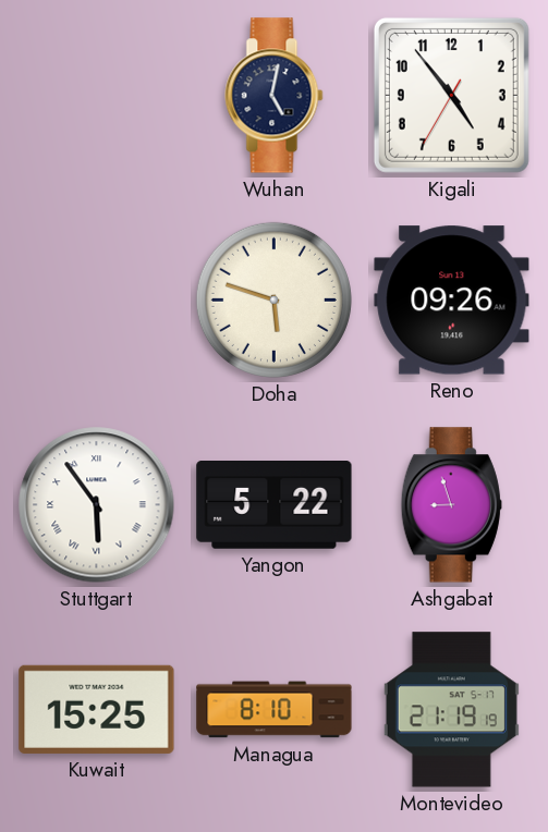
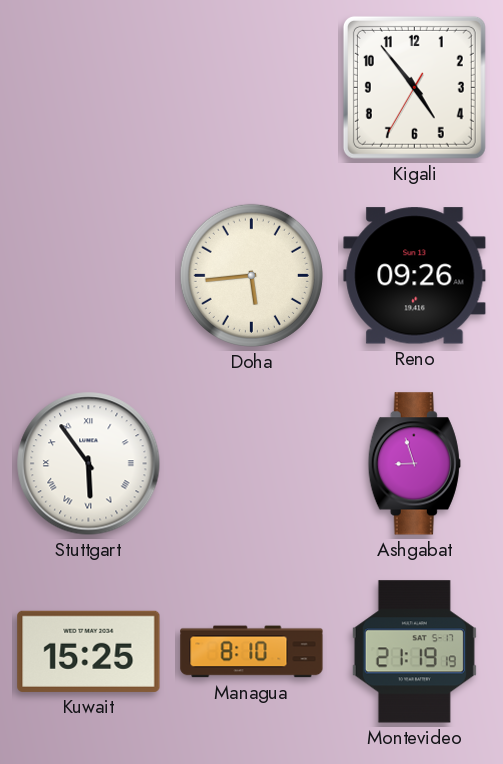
Wuhan: 5:02 -> none (275, 96)
Doha: 5:48 -> 5:44 (251, 275)
Yangon: 5:22 -> none (275, 505)
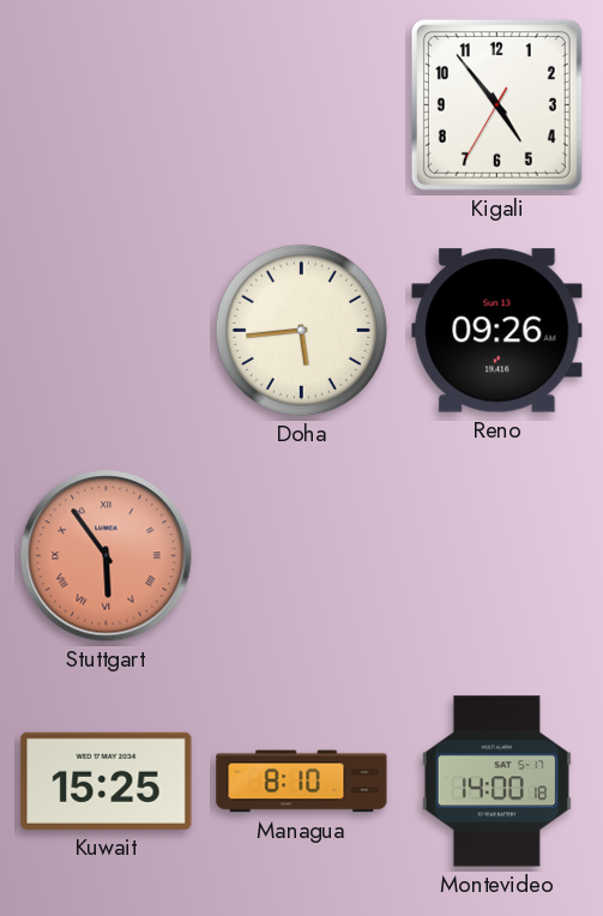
Stuttgart dial: white -> salmon (107, 556)
Ashgabat: 8:57 -> none (414, 464)
Montevideo: 21:19 -> 14:00 (496, 782)
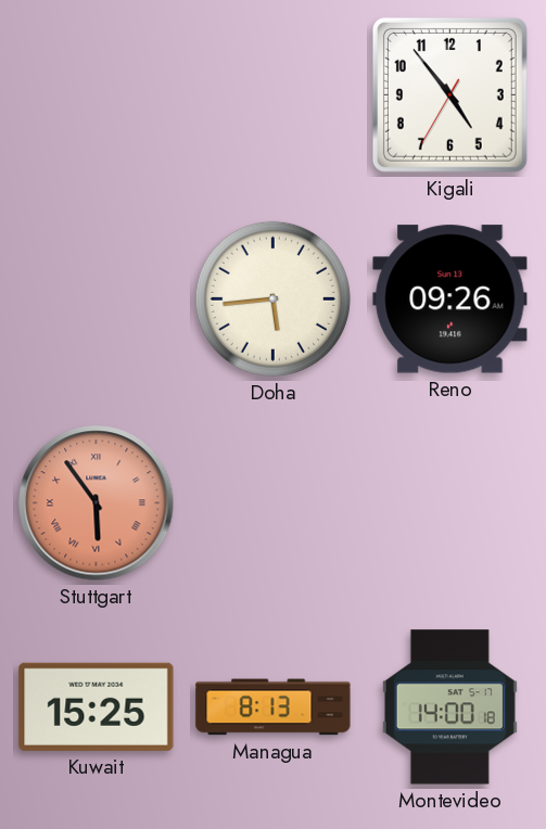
Managua: 8:10 -> 8:13 (274, 707)
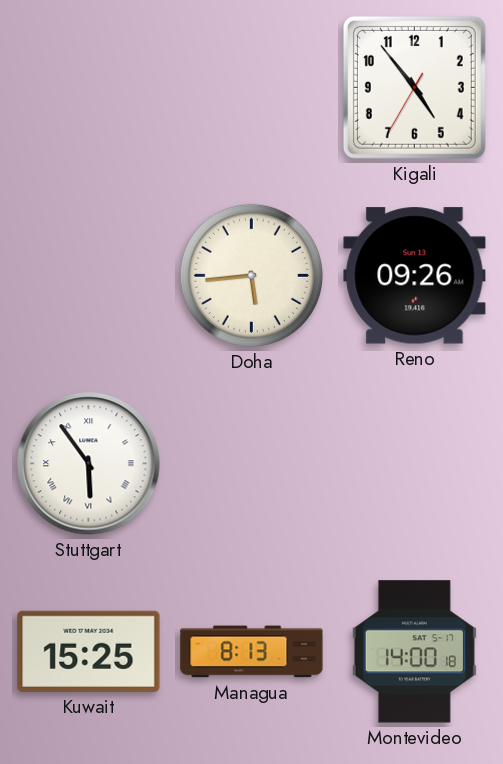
Stuttgart dial: salmon -> white (89, 464)
